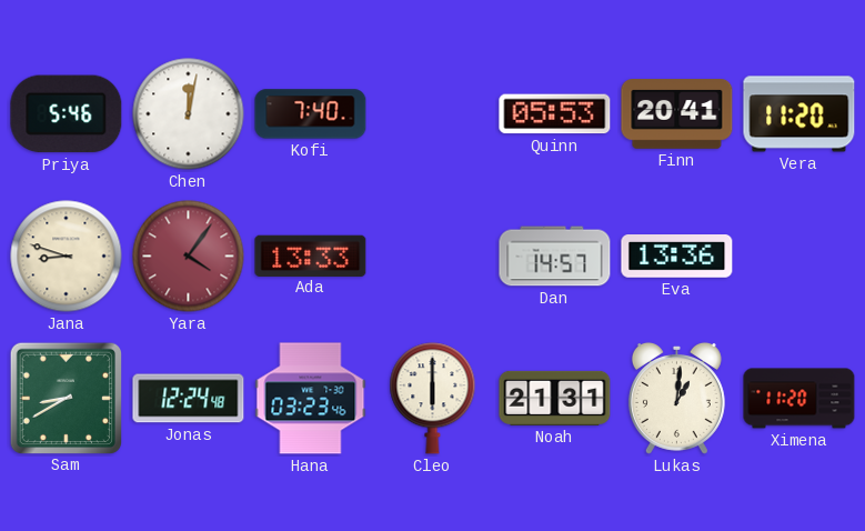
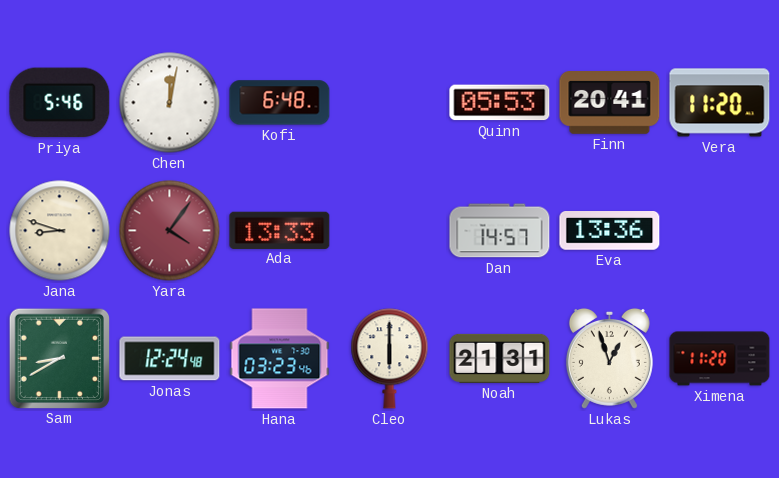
Kofi: 7:40 -> 6:48 (280, 103)
Lukas: 1:01 -> 12:57 (609, 358)
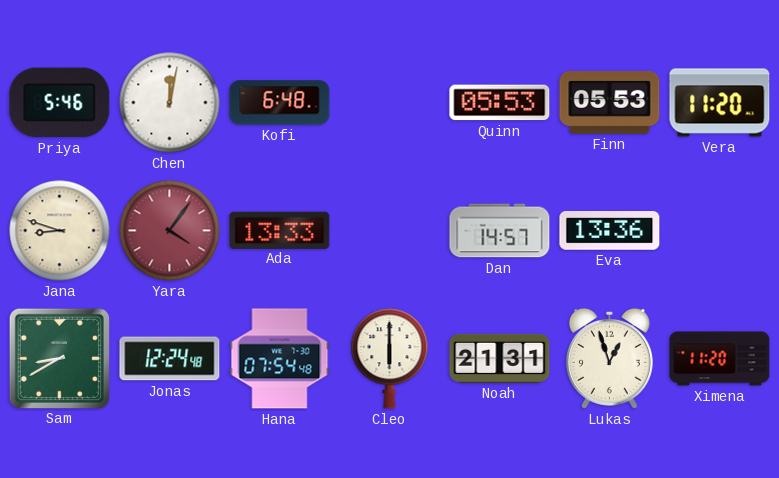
Finn: 20:41 -> 05:53 (610, 103)
Hana: 03:23 -> 07:54 (280, 359)
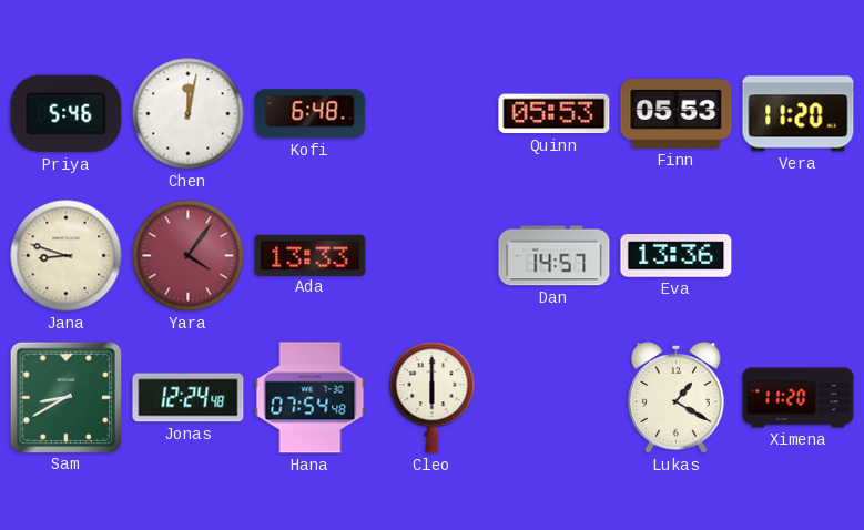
Noah: 21:31 -> none (500, 358)
Lukas: 12:57 -> 1:20 (675, 397)
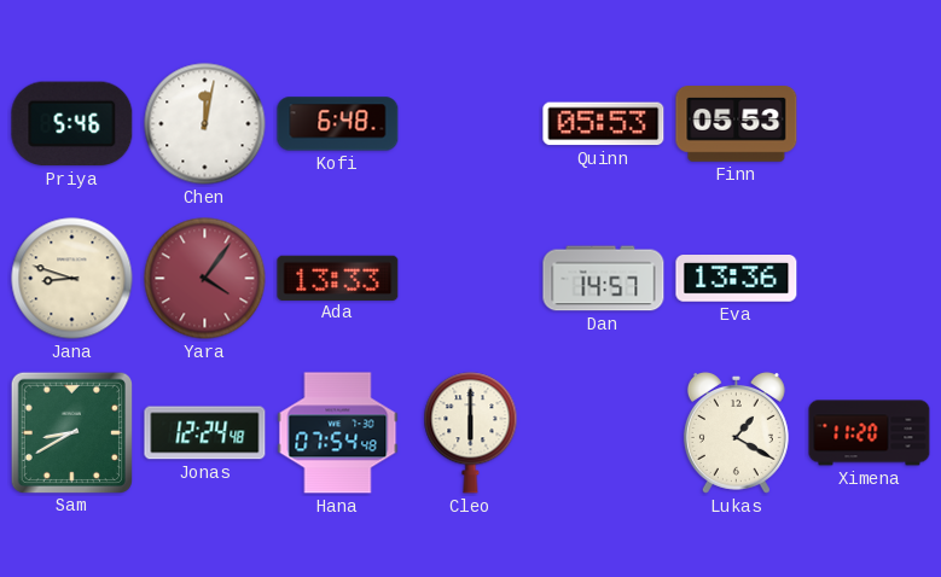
Vera: 11:20 -> none (799, 114)
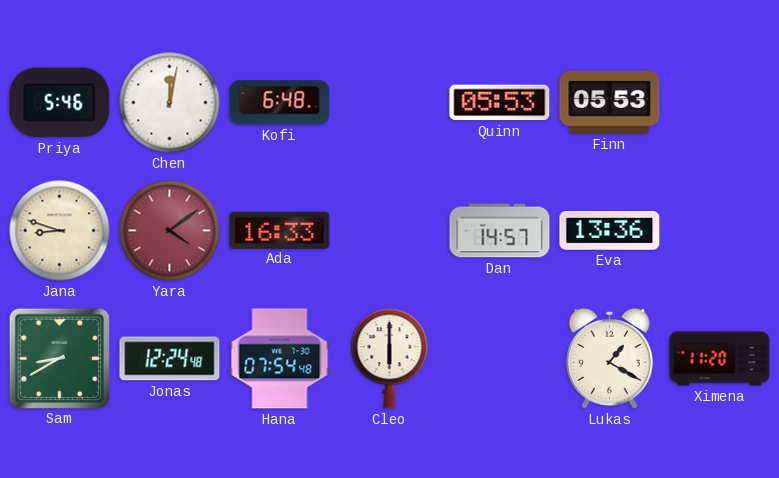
Yara: 4:06 -> 4:09 (170, 231)
Ada: 13:33 -> 16:33 (280, 230)
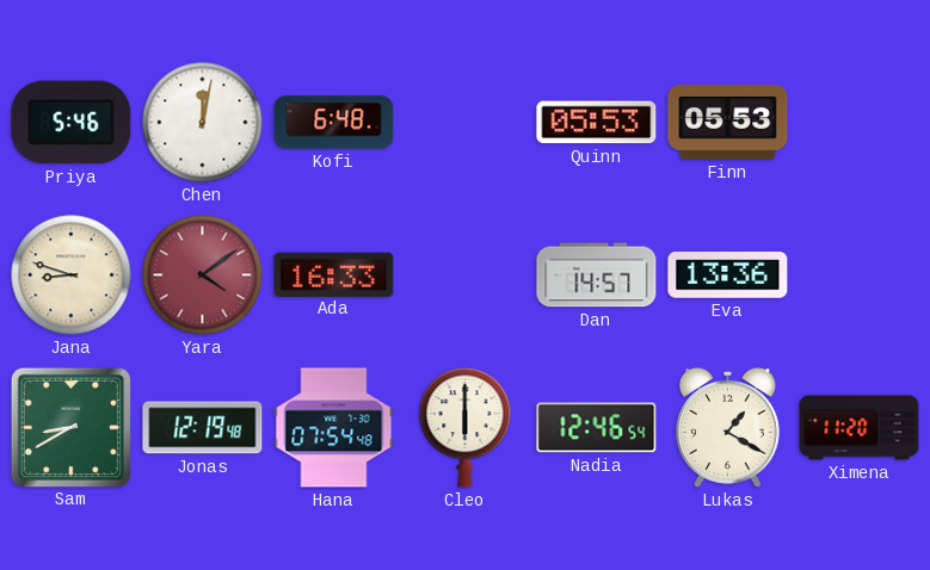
Jonas: 12:24 -> 12:19 (203, 428)
Nadia: none -> 12:46 (597, 428)
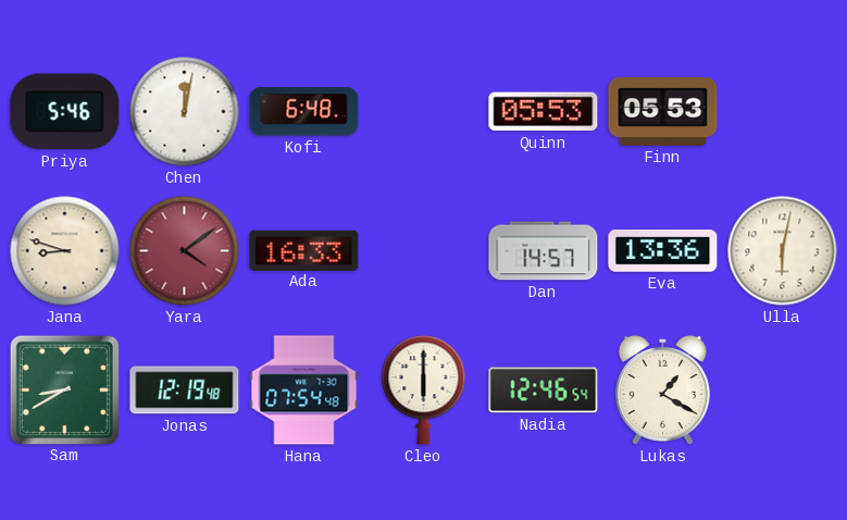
Ulla: none -> 6:02 (783, 251)
Ximena: 11:20 -> none (860, 428)
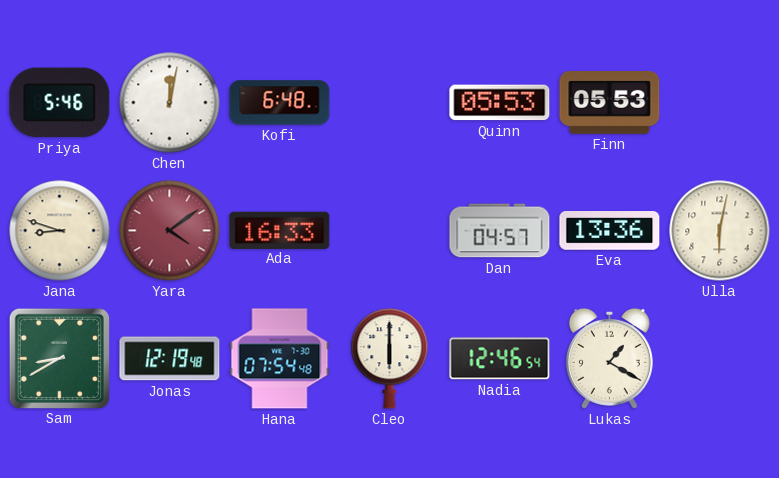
Dan: 14:57 -> 04:57 (500, 231)
